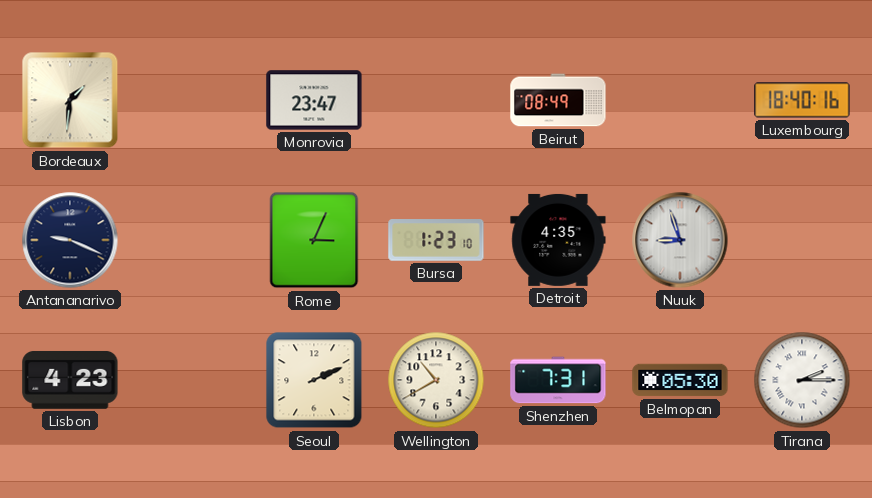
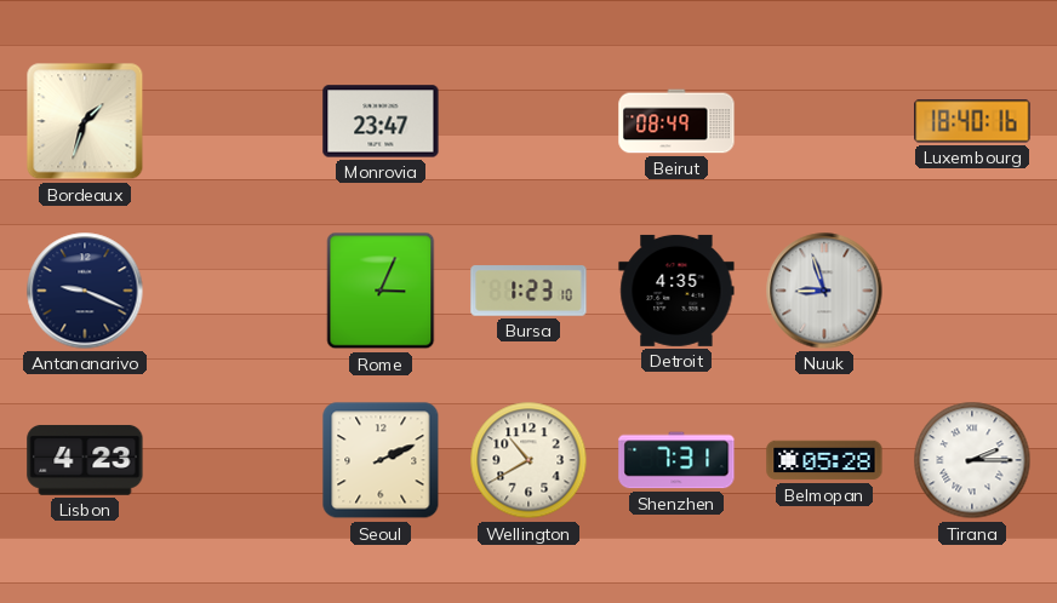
Bordeaux: 1:31 -> 1:33 (85, 121)
Belmopan: 05:30 -> 05:28 (824, 460)
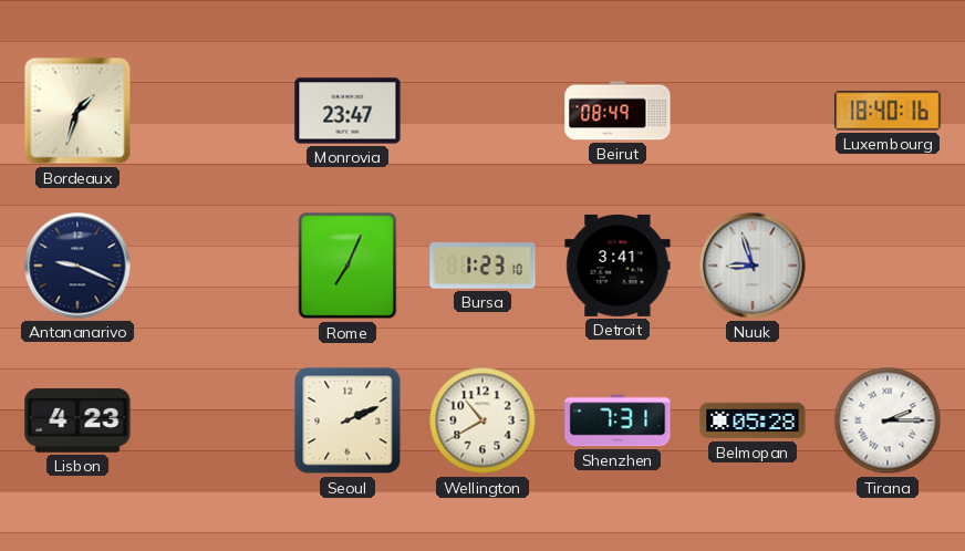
Rome: 3:04 -> 7:04 (347, 266)
Detroit: 4:35 -> 3:41 (618, 266)
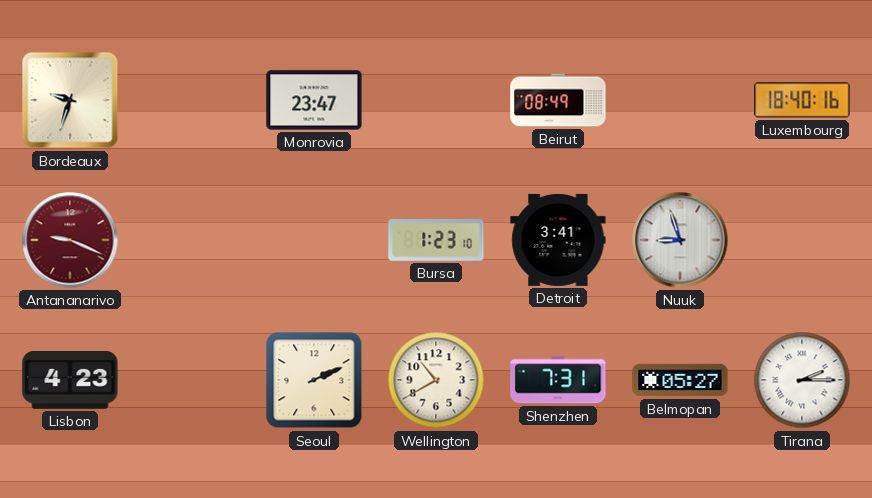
Bordeaux: 1:33 -> 9:33 (70, 100)
Antananarivo dial: navy -> burgundy (70, 240)
Rome: 7:04 -> none (347, 266)
Belmopan: 05:28 -> 05:27 (680, 380)
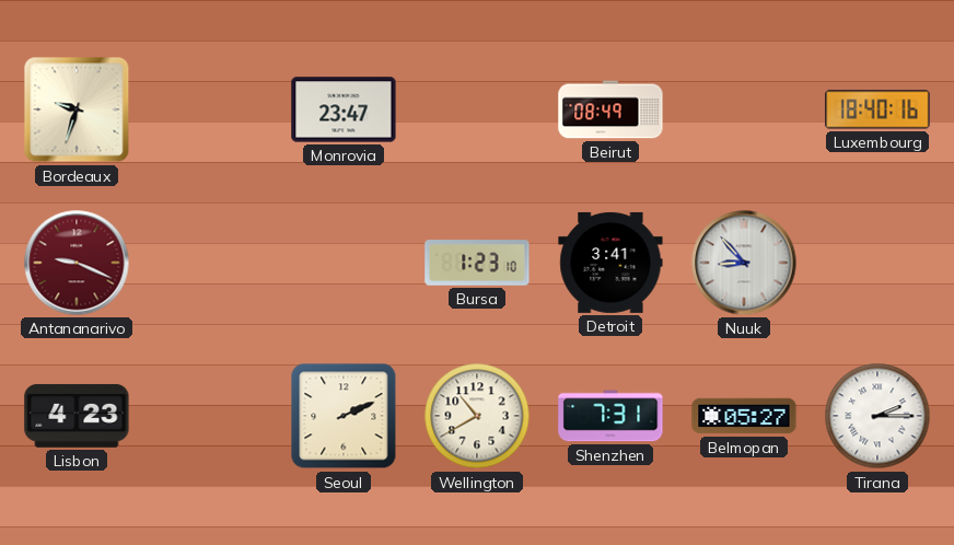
Nuuk: 8:57 -> 8:53 (744, 263)
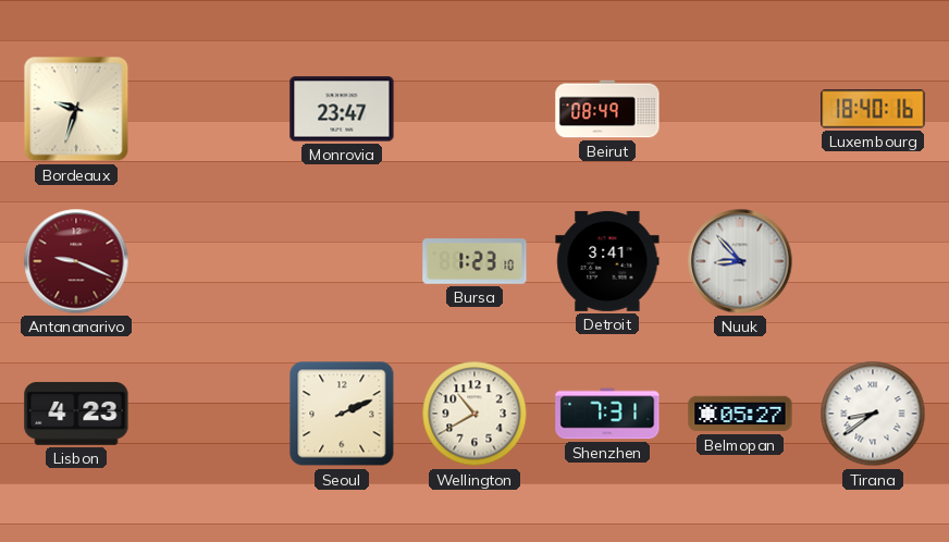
Tirana: 2:15 -> 8:39 (873, 414)
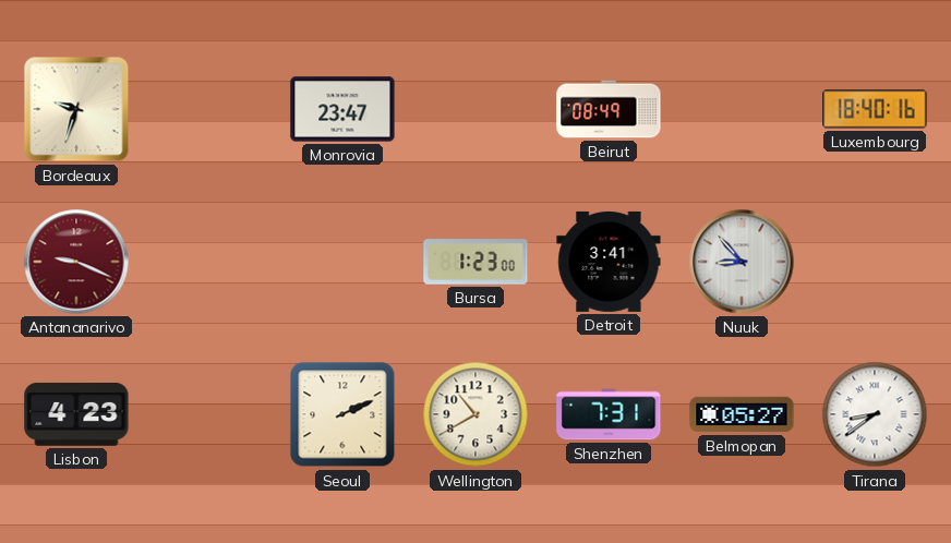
Bursa: 1:23:10 -> 1:23:00 (475, 262)
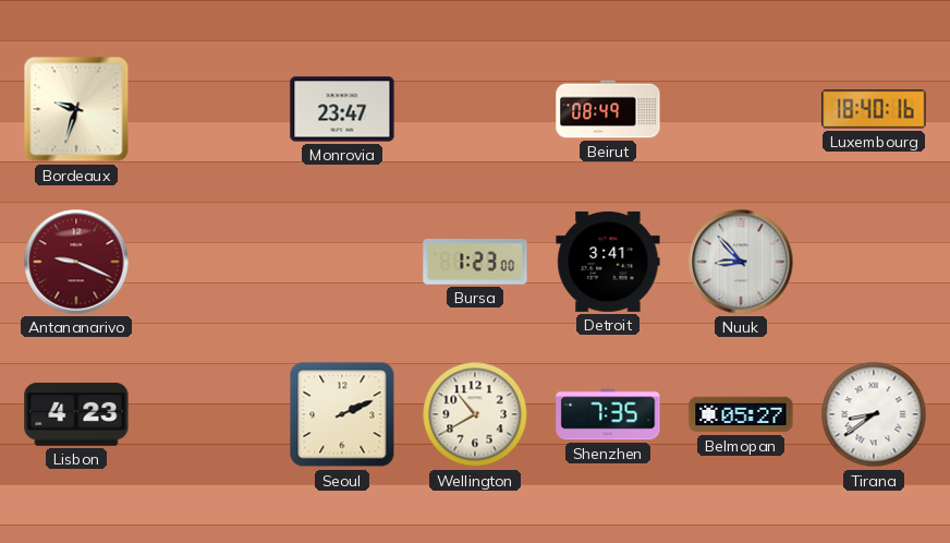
Shenzhen: 7:31 -> 7:35 (608, 414)
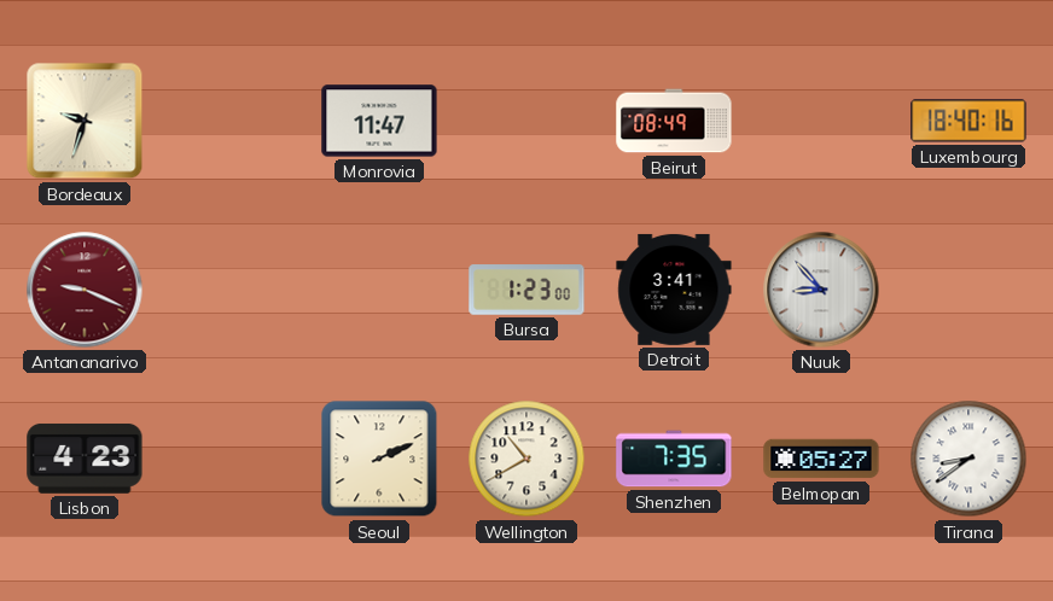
Monrovia: 23:47 -> 11:47 (379, 121)
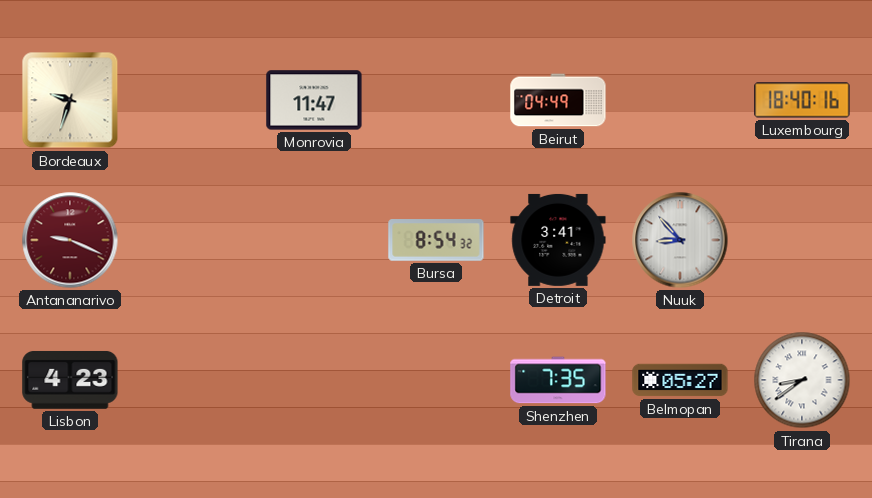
Beirut: 08:49 -> 04:49 (558, 100)
Bursa: 1:23 -> 8:54 (436, 240)
Seoul: 2:11 -> none (379, 459)
Wellington: 10:40 -> none (526, 459)
